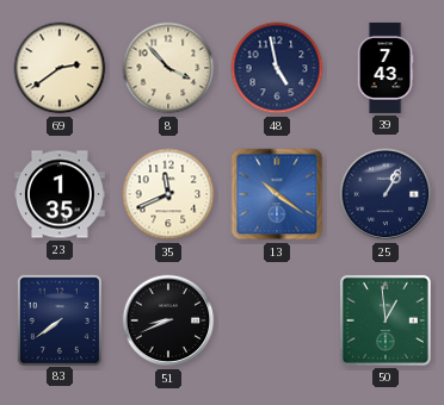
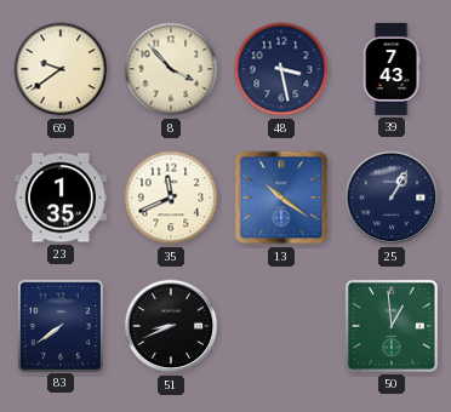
69: 2:39 -> 9:39 (61, 69)
48: 4:58 -> 3:28 (281, 69)
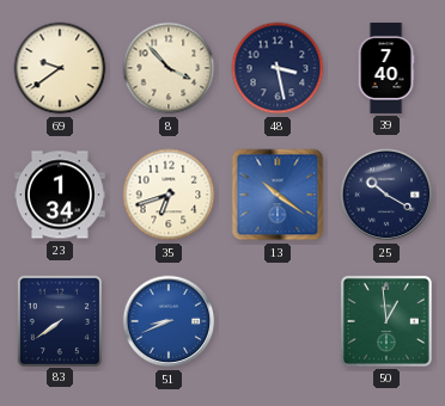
39: 7:43 -> 7:40 (386, 68)
23: 1:35 -> 1:34 (60, 195)
35: 11:41 -> 6:42 (169, 195)
25: 1:05 -> 10:20 (386, 195)
51 dial: black -> blue (169, 321)
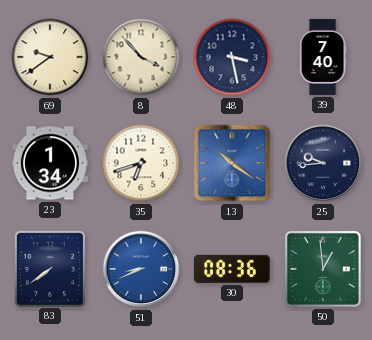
25: 10:20 -> 9:44 (323, 163)
30: none -> 08:36 (232, 269)
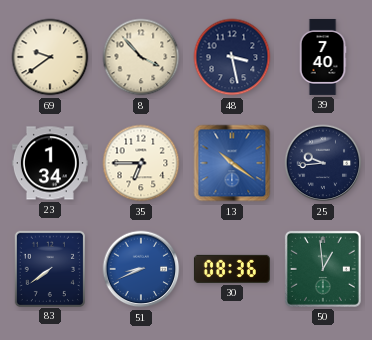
35: 6:42 -> 6:45 (141, 163)
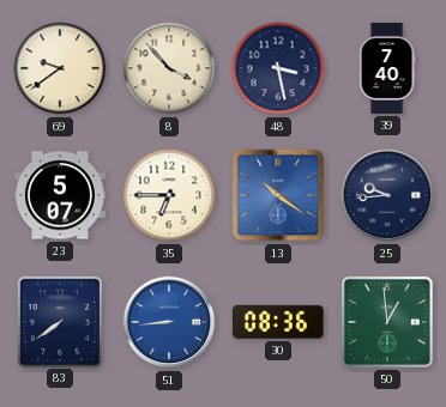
23: 1:34 -> 5:07 (60, 195)
51: 8:41 -> 8:44 (169, 322)
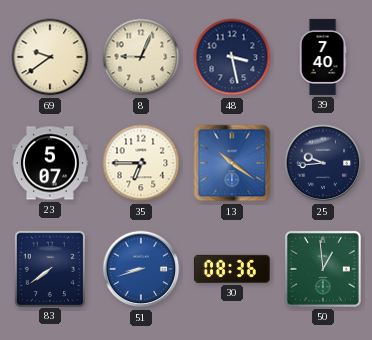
8: 3:53 -> 9:04 (141, 57)
51: 8:44 -> 8:42 (141, 269)
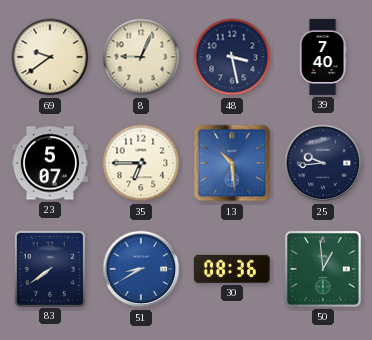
13: 10:21 -> 10:29 (232, 163)
51: 8:42 -> 8:40 (141, 269)
